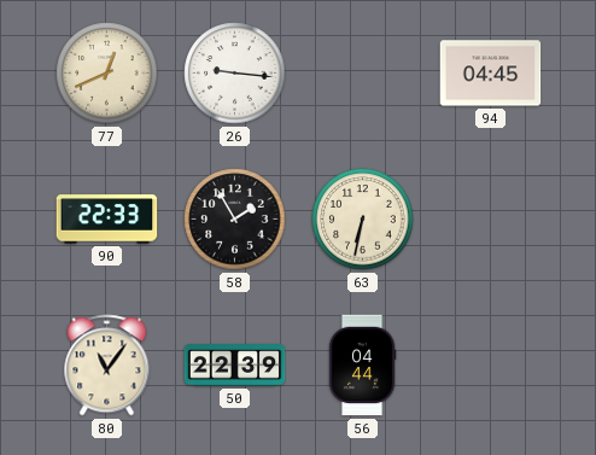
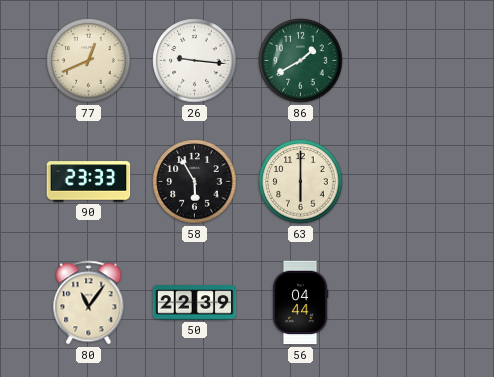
86: none -> 1:40 (301, 61)
94: 04:45 -> none (491, 74)
90: 22:33 -> 23:33 (89, 182)
58: 1:55 -> 5:55 (195, 182)
63: 6:32 -> 6:00 (301, 182)
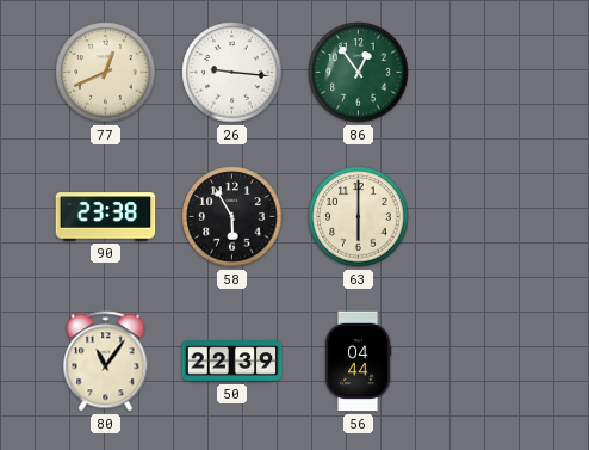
86: 1:40 -> 12:54 (359, 73)
90: 23:33 -> 23:38 (106, 217)
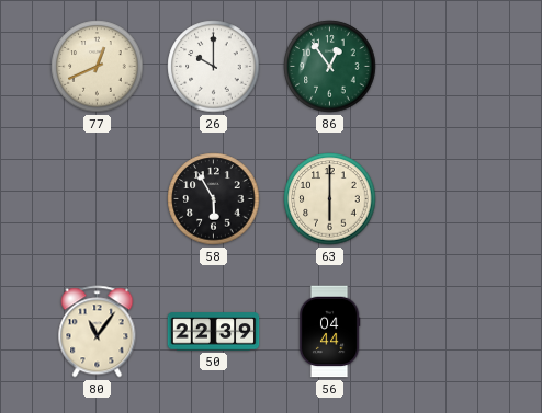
26: 9:16 -> 10:00 (214, 67)
90: 23:38 -> none (106, 217)
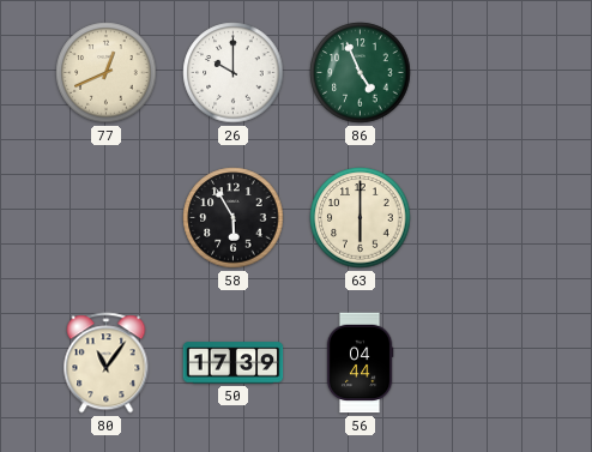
86: 12:54 -> 4:56 (361, 73)
50: 22:39 -> 17:39 (234, 363)
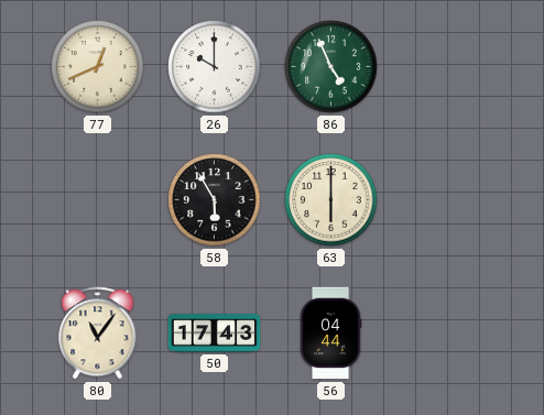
50: 17:39 -> 17:43 (215, 334)
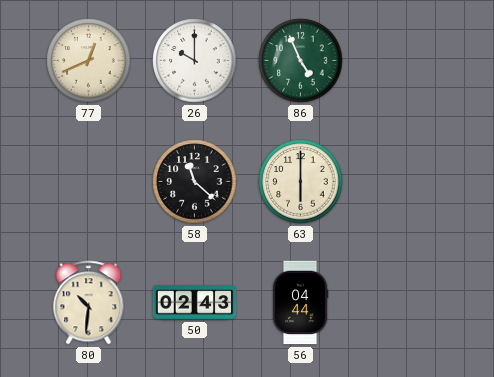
58: 5:55 -> 11:22 (195, 182)
80: 11:06 -> 10:31 (89, 303)
50: 17:43 -> 02:43 (195, 303)
